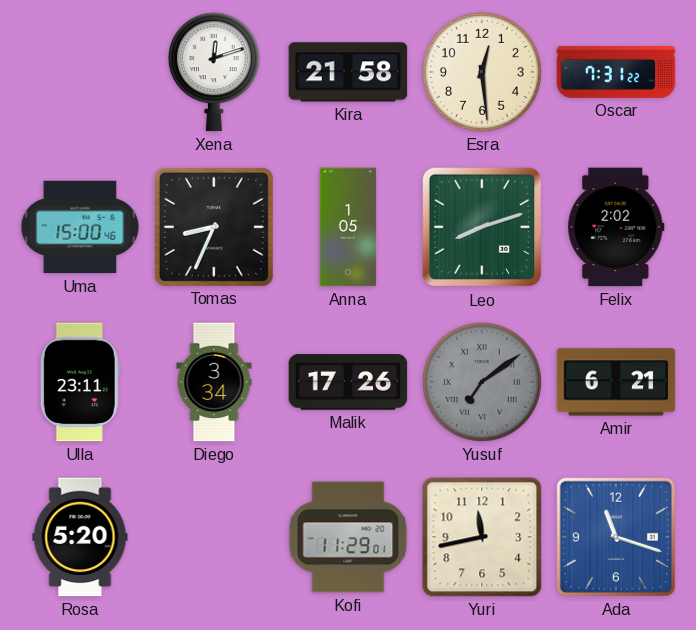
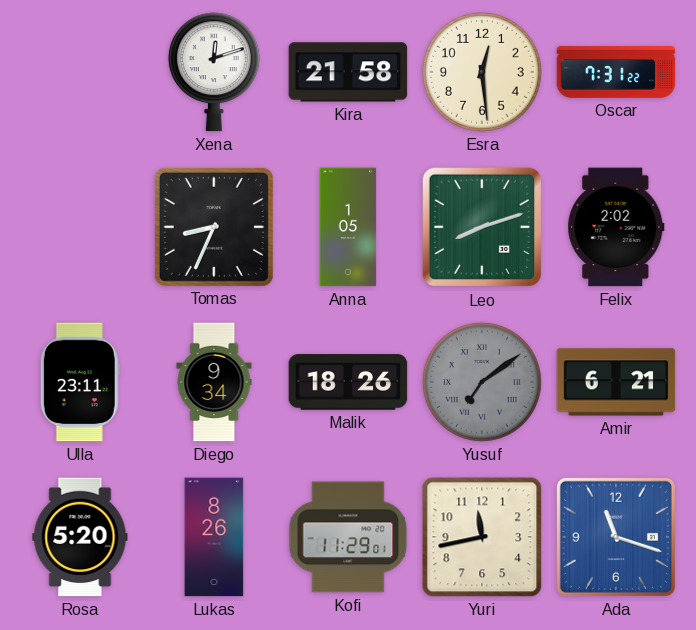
Uma: 15:00 -> none (80, 227)
Diego: 3:34 -> 9:34 (214, 382)
Malik: 17:26 -> 18:26 (348, 382)
Lukas: none -> 8:26 (214, 537)
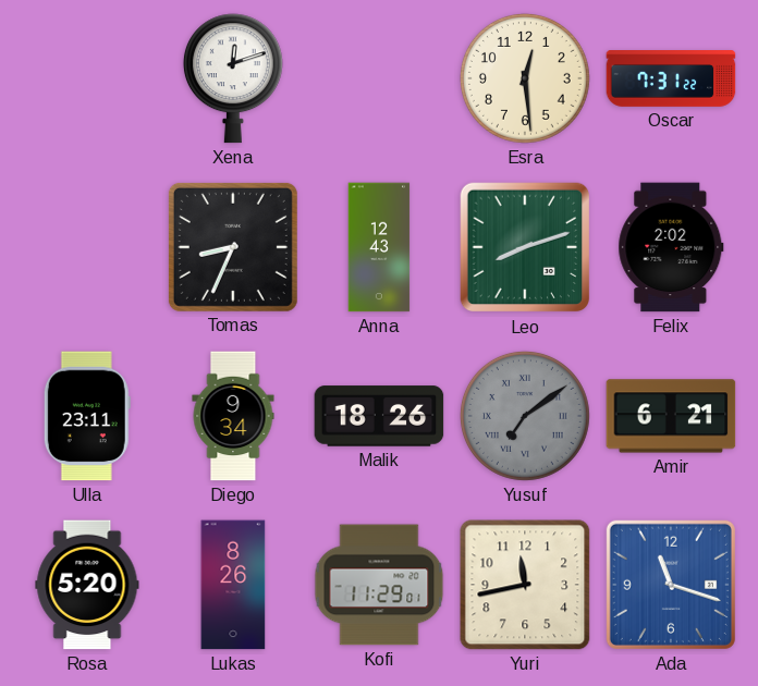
Kira: 21:58 -> none (348, 72)
Anna: 1:05 -> 12:43 (379, 247)
